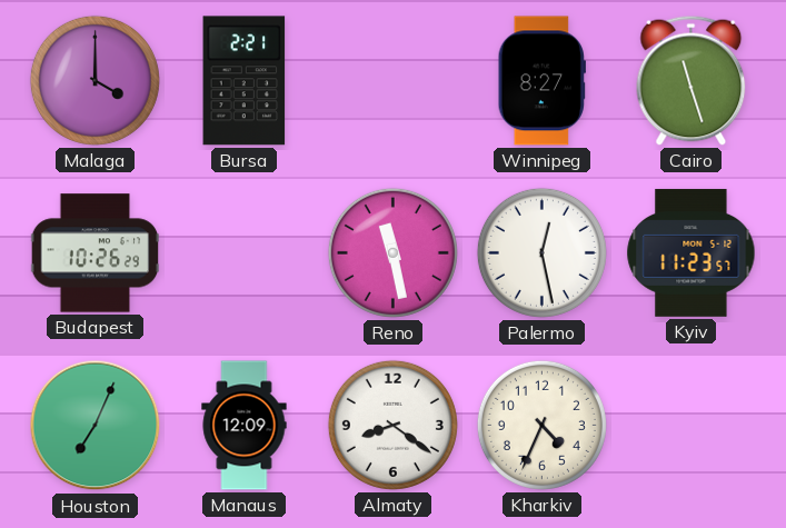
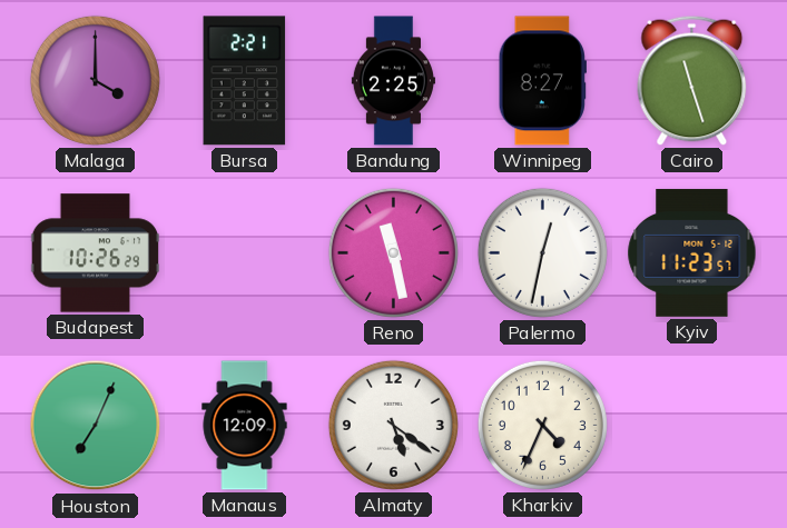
Bandung: none -> 2:25 (393, 81)
Palermo: 12:28 -> 12:32 (542, 252)
Almaty: 8:21 -> 5:21 (393, 425)
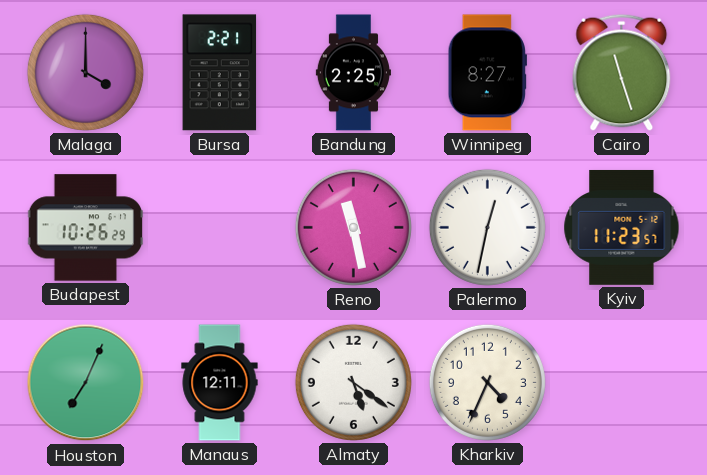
Manaus: 12:09 -> 12:11 (220, 383)
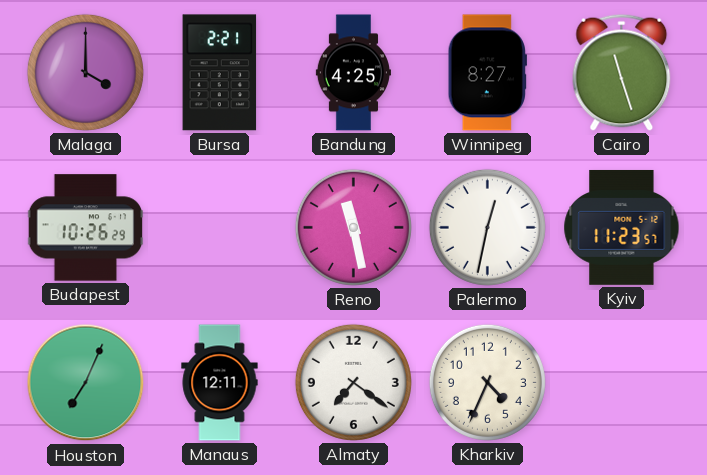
Bandung: 2:25 -> 4:25 (353, 73)
Almaty: 5:21 -> 7:21 (353, 382)
